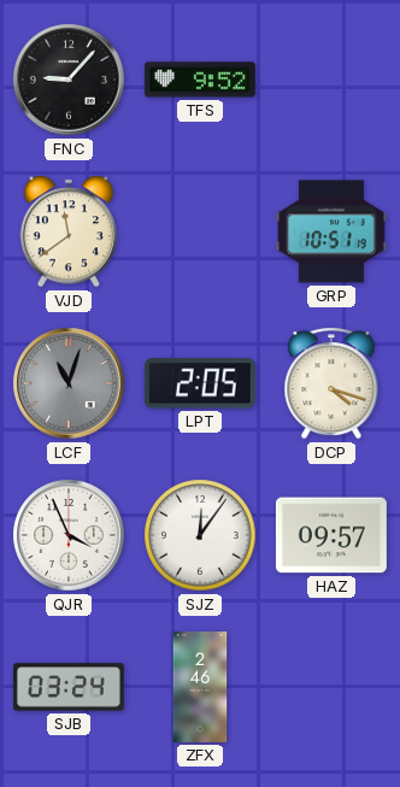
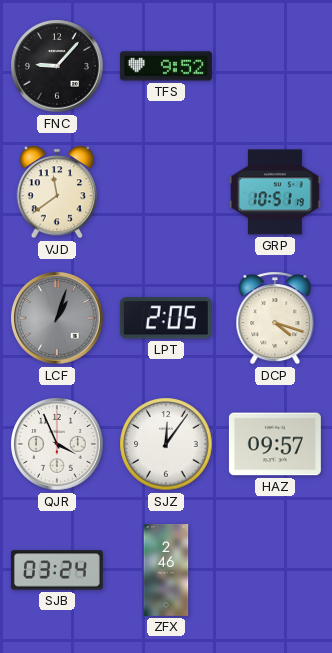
LCF: 11:03 -> 1:03 (57, 318)
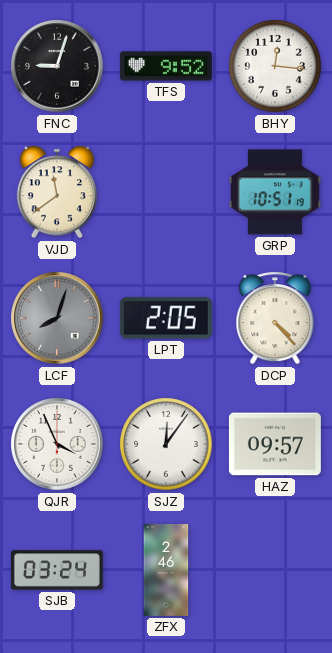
FNC: 9:07 -> 9:03 (57, 66)
BHY: none -> 12:16 (275, 66)
LCF: 1:03 -> 8:03 (57, 318)
DCP: 4:18 -> 4:23 (275, 318)
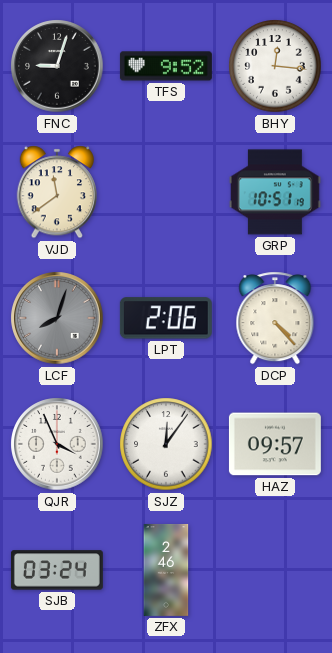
LPT: 2:05 -> 2:06 (166, 318)
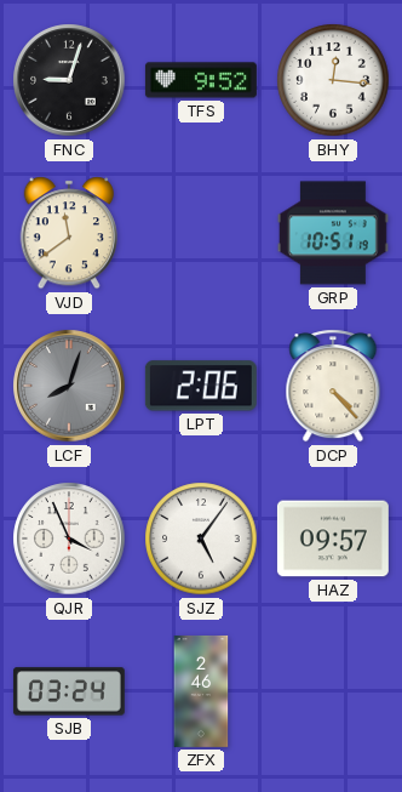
SJZ: 12:06 -> 5:06 (201, 539)
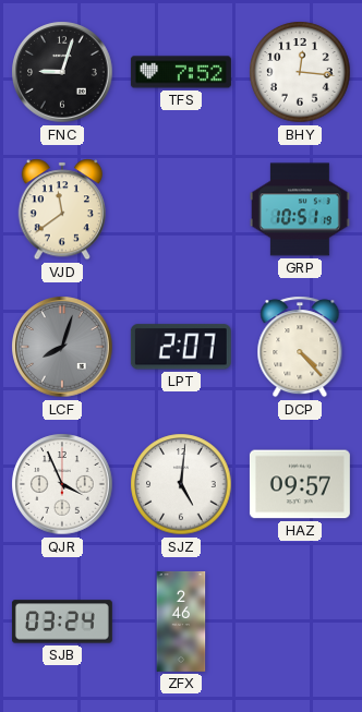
TFS: 9:52 -> 7:52 (181, 72)
LPT: 2:06 -> 2:07 (181, 347)
SJZ: 5:06 -> 5:01 (181, 484)
